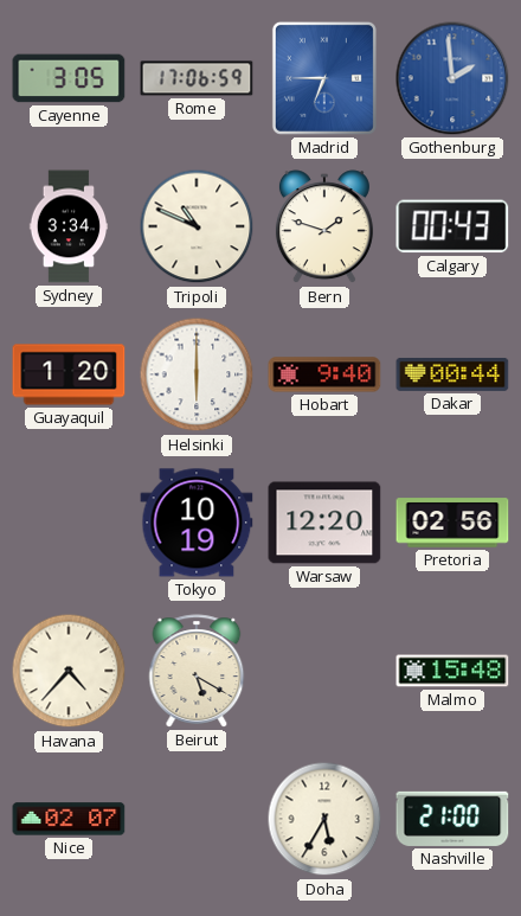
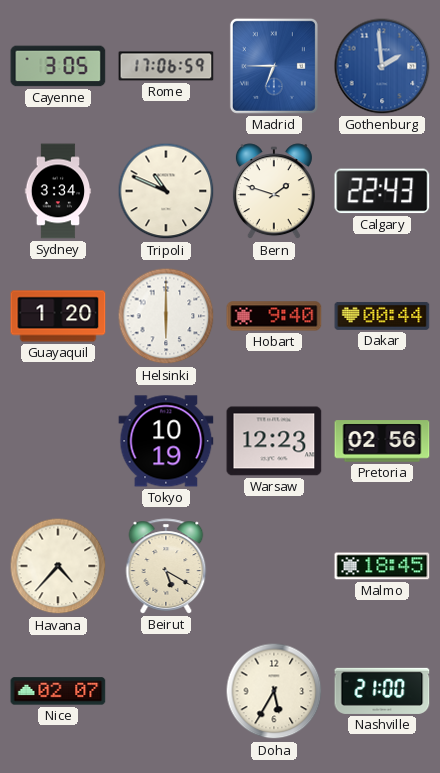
Calgary: 00:43 -> 22:43 (382, 191)
Warsaw: 12:20 -> 12:23 (274, 441)
Malmo: 15:48 -> 18:45 (382, 566)
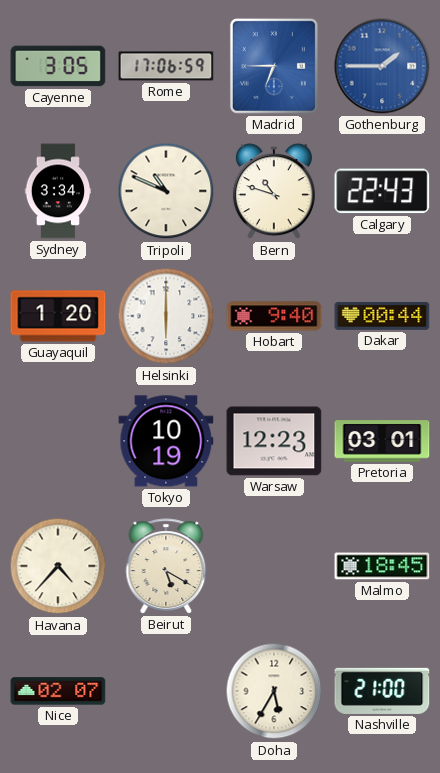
Gothenburg: 1:59 -> 1:45 (382, 66)
Bern: 1:48 -> 10:48 (274, 192)
Pretoria: 02:56 -> 03:01 (382, 441)
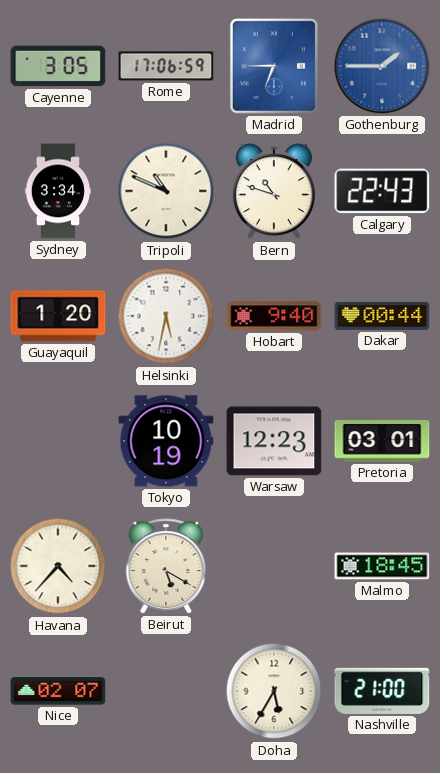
Helsinki: 6:00 -> 5:32 (166, 316)
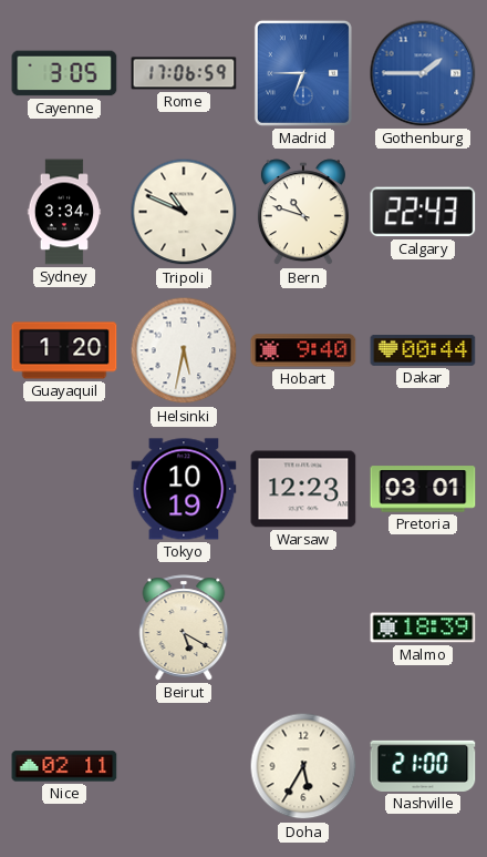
Havana: 4:37 -> none (58, 566)
Malmo: 18:45 -> 18:39 (423, 628)
Nice: 02:07 -> 02:11 (64, 766)
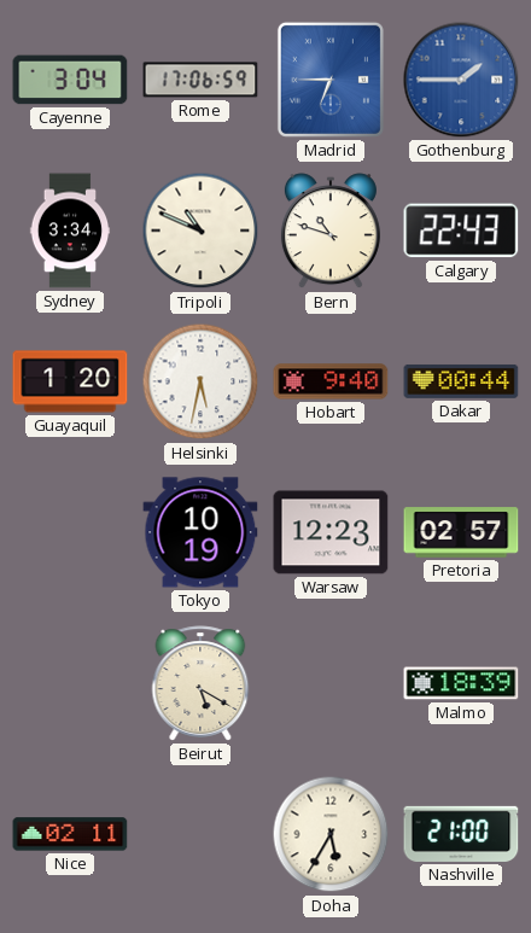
Cayenne: 3:05 -> 3:04 (70, 80)
Pretoria: 03:01 -> 02:57 (461, 532)
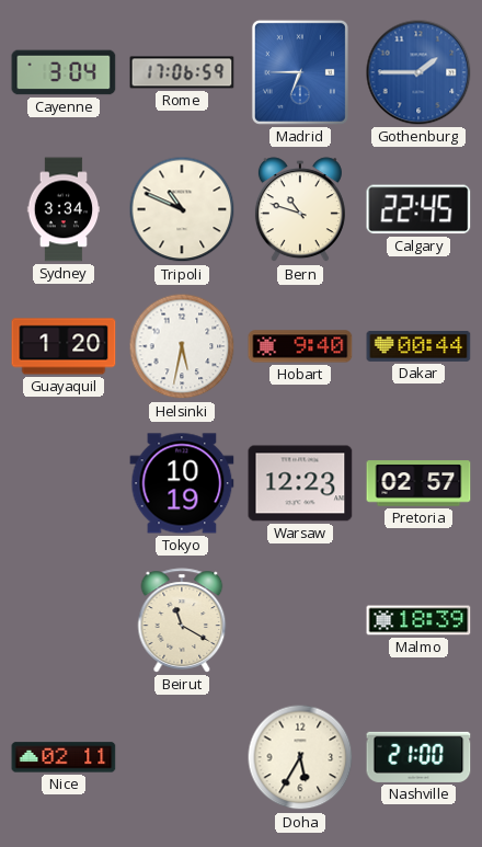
Calgary: 22:43 -> 22:45 (418, 209)
Beirut: 5:20 -> 11:20 (182, 620)
